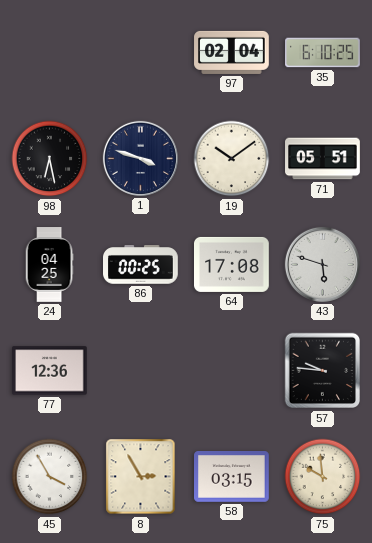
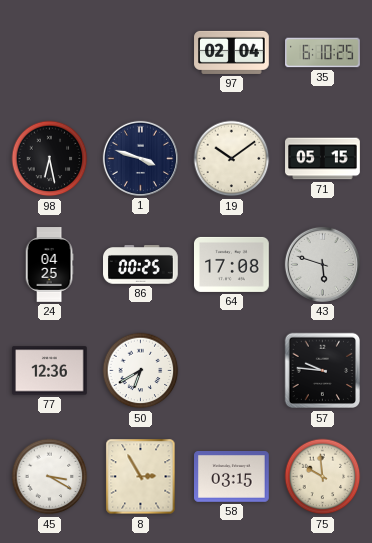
71: 05:51 -> 05:15 (323, 159)
50: none -> 6:40 (141, 371)
45: 3:55 -> 3:20 (50, 477)
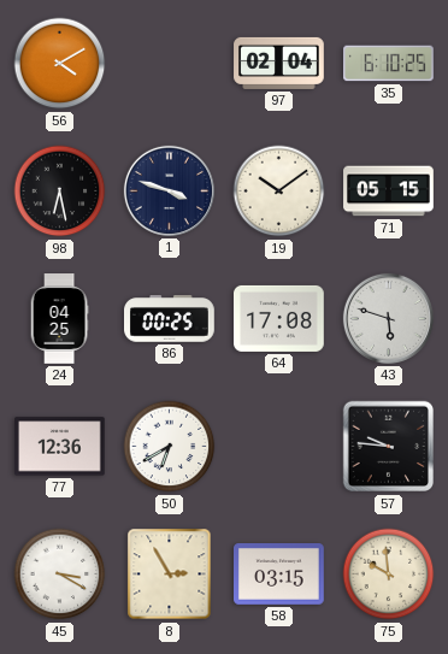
56: none -> 4:10 (60, 64)
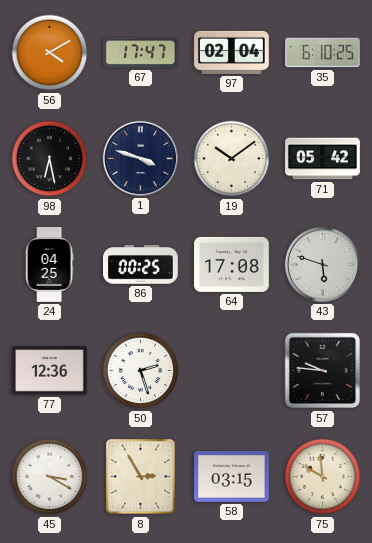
67: none -> 17:47 (141, 53)
71: 05:15 -> 05:42 (323, 159)
50: 6:40 -> 2:27 (141, 371)
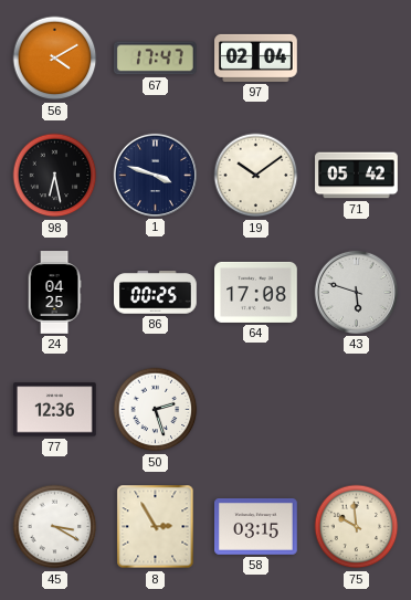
35: 6:10 -> none (323, 53)
57: 9:46 -> none (323, 371)
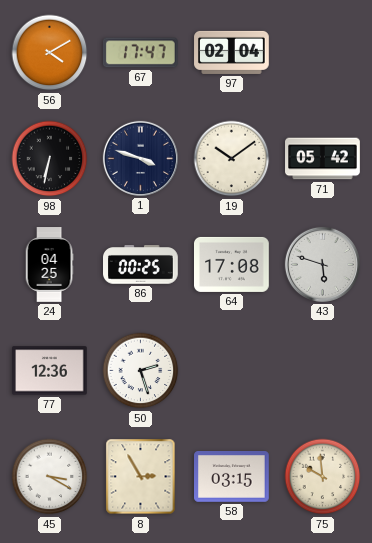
98: 6:28 -> 6:32 (50, 159)
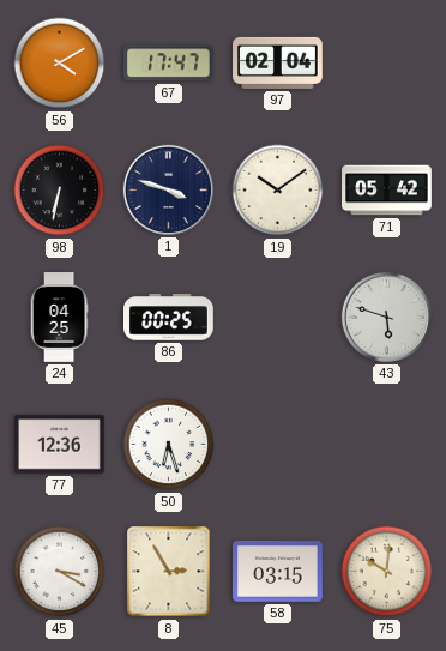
64: 17:08 -> none (232, 264)
50: 2:27 -> 6:27 (169, 445)
75: 9:59 -> 10:01 (387, 572)
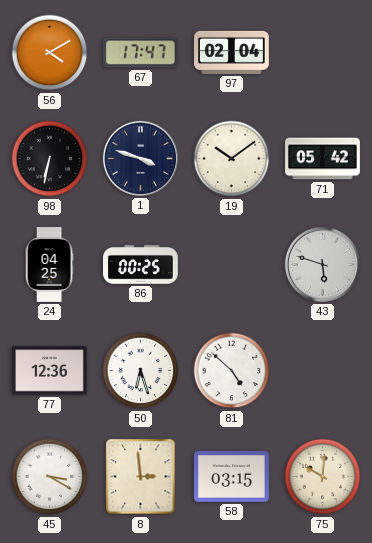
81: none -> 4:52 (232, 371)
8: 2:55 -> 2:59 (141, 477)
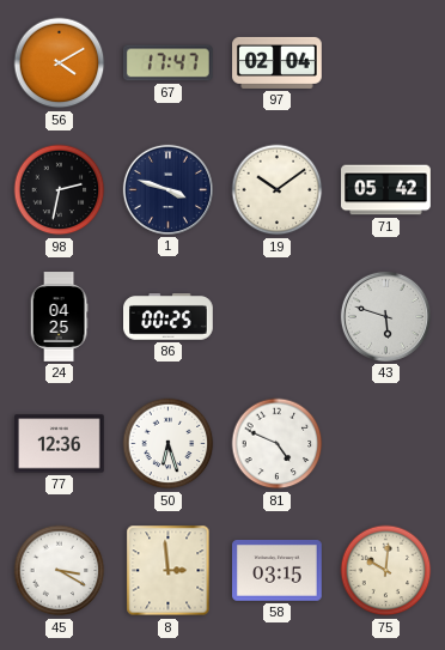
98: 6:32 -> 2:32 (60, 190)
81: 4:52 -> 4:49 (278, 444)
